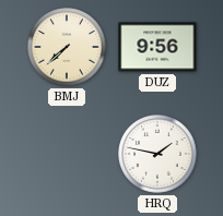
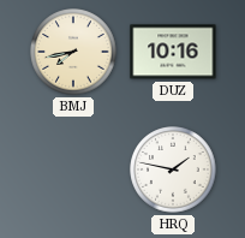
BMJ: 7:38 -> 7:43 (73, 52)
DUZ: 9:56 -> 10:16 (173, 52)
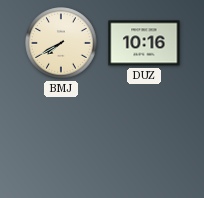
BMJ: 7:43 -> 7:40 (61, 43)
HRQ: 1:47 -> none (173, 169)
